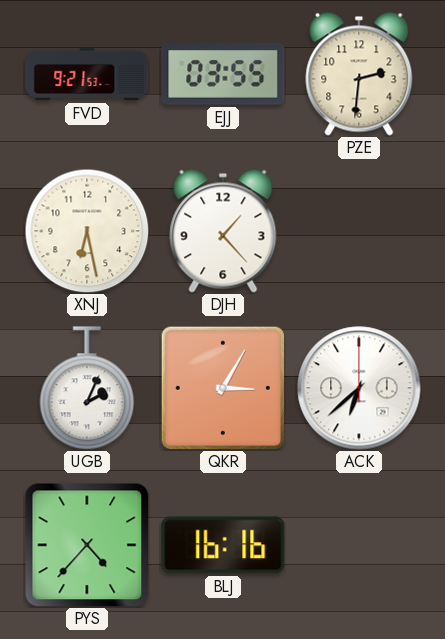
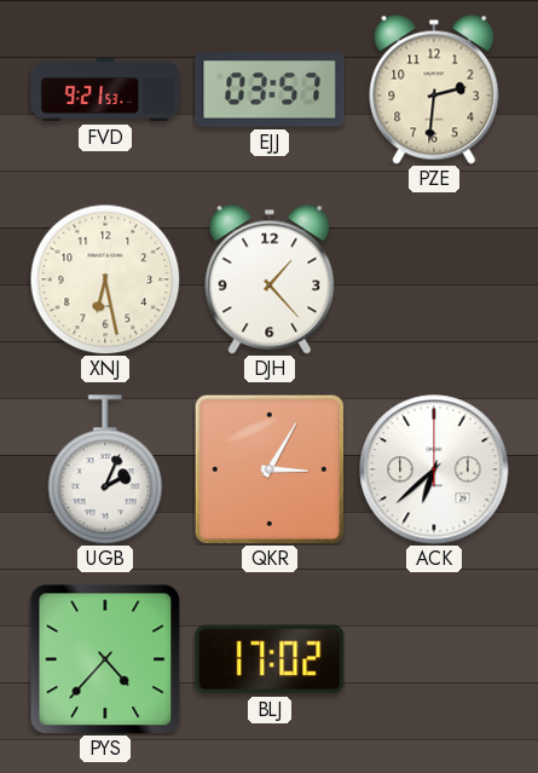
EJJ: 03:55 -> 03:57 (270, 90)
BLJ: 16:16 -> 17:02 (270, 659)
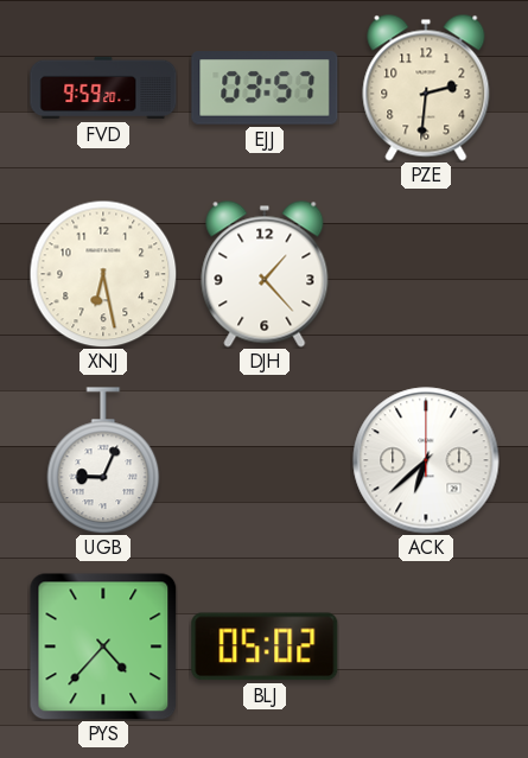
FVD: 9:21 -> 9:59 (103, 88)
UGB: 2:04 -> 9:04 (103, 460)
QKR: 3:05 -> none (268, 468)
BLJ: 17:02 -> 05:02 (265, 646)
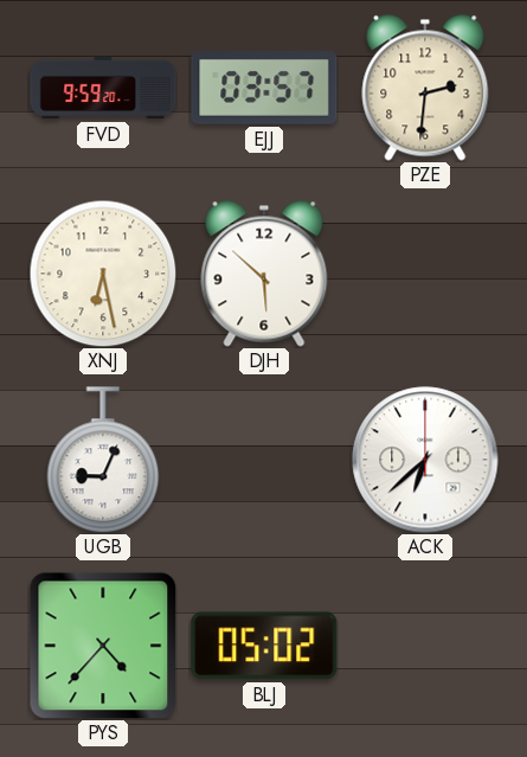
DJH: 1:23 -> 5:52 (264, 274)
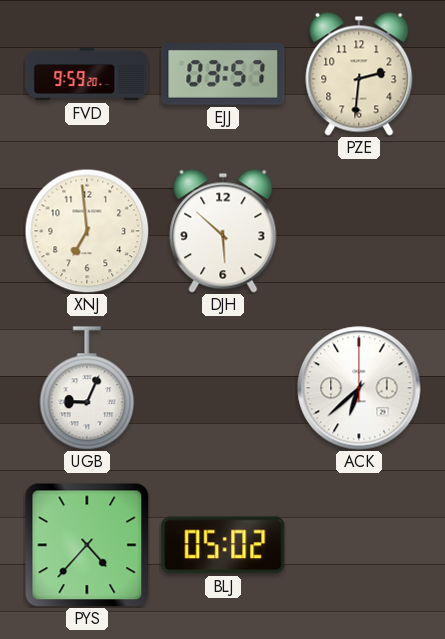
XNJ: 6:28 -> 6:59 (87, 231)
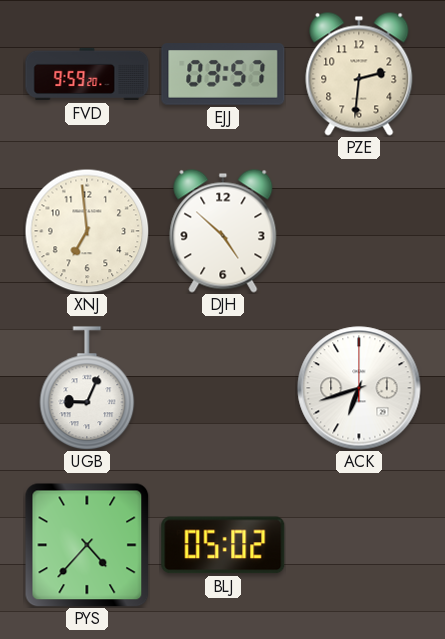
DJH: 5:52 -> 4:52 (223, 231)
ACK: 6:38 -> 6:42 (359, 388)
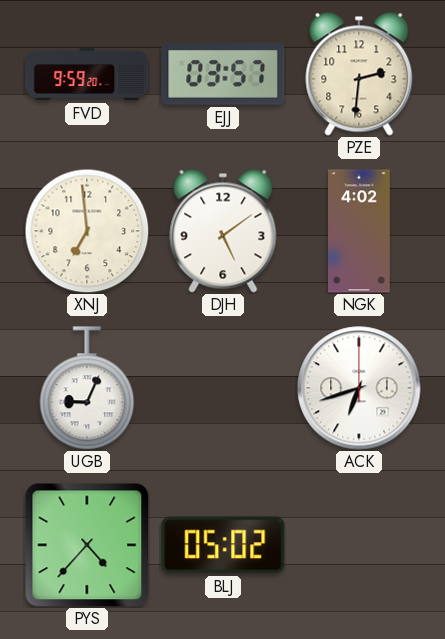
DJH: 4:52 -> 5:09 (223, 231)
NGK: none -> 4:02 (359, 231)
